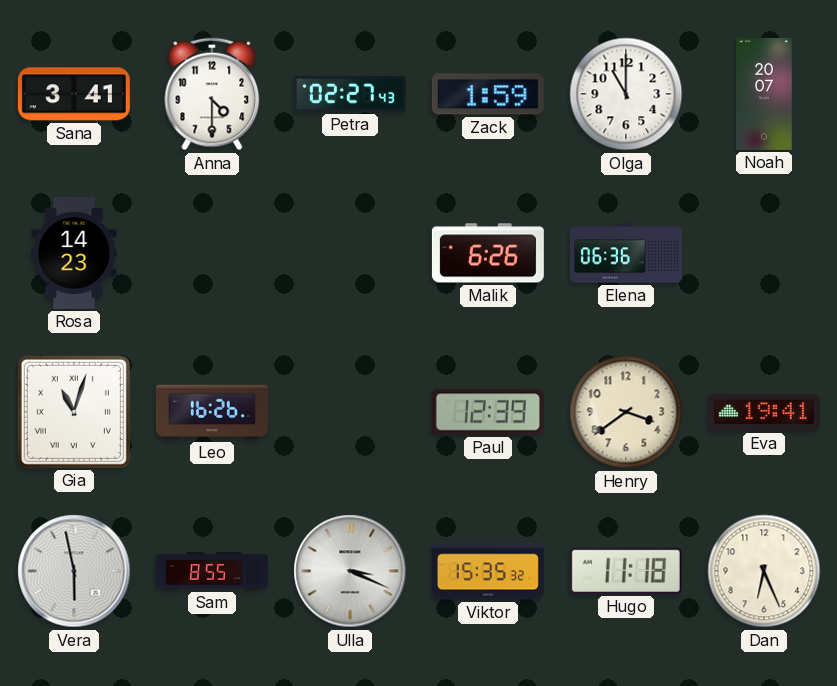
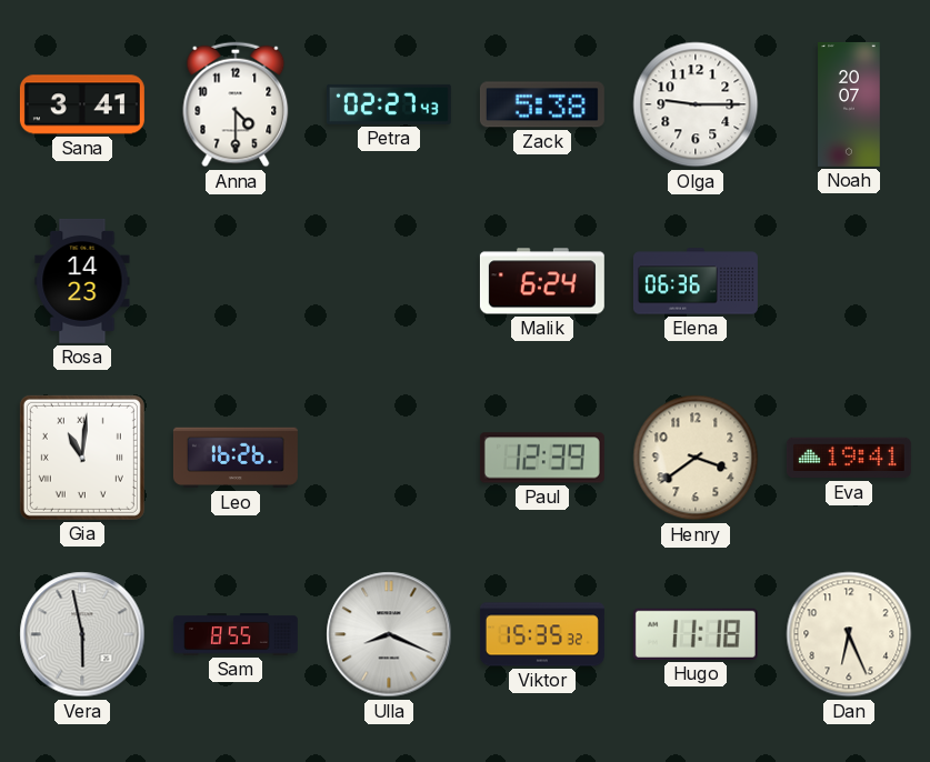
Zack: 1:59 -> 5:38 (542, 104)
Olga: 11:00 -> 9:15 (696, 104)
Malik: 6:26 -> 6:24 (542, 281)
Gia: 11:03 -> 11:01 (82, 458)
Ulla: 3:19 -> 8:19 (389, 634)
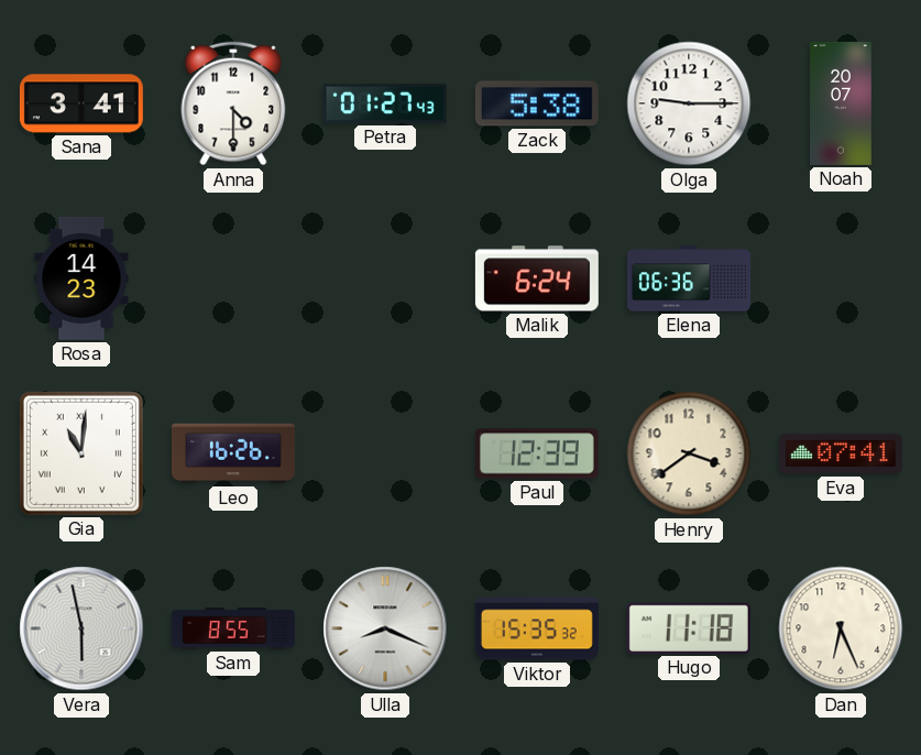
Petra: 02:27 -> 01:27 (385, 103)
Eva: 19:41 -> 07:41 (841, 453)
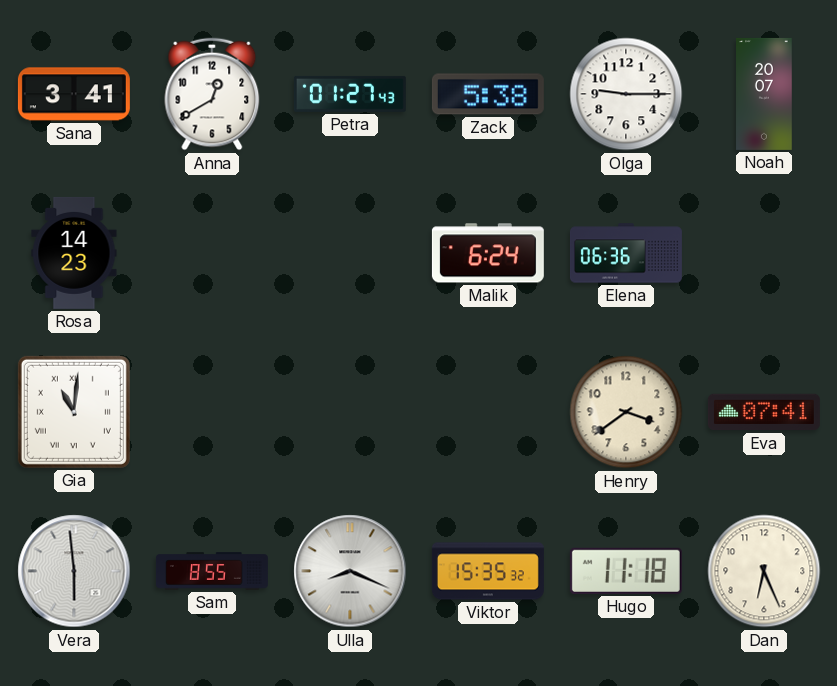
Anna: 4:30 -> 12:40 (212, 94)
Leo: 16:26 -> none (233, 453)
Paul: 12:39 -> none (537, 453)
Vera: 5:58 -> 5:59 (74, 571)
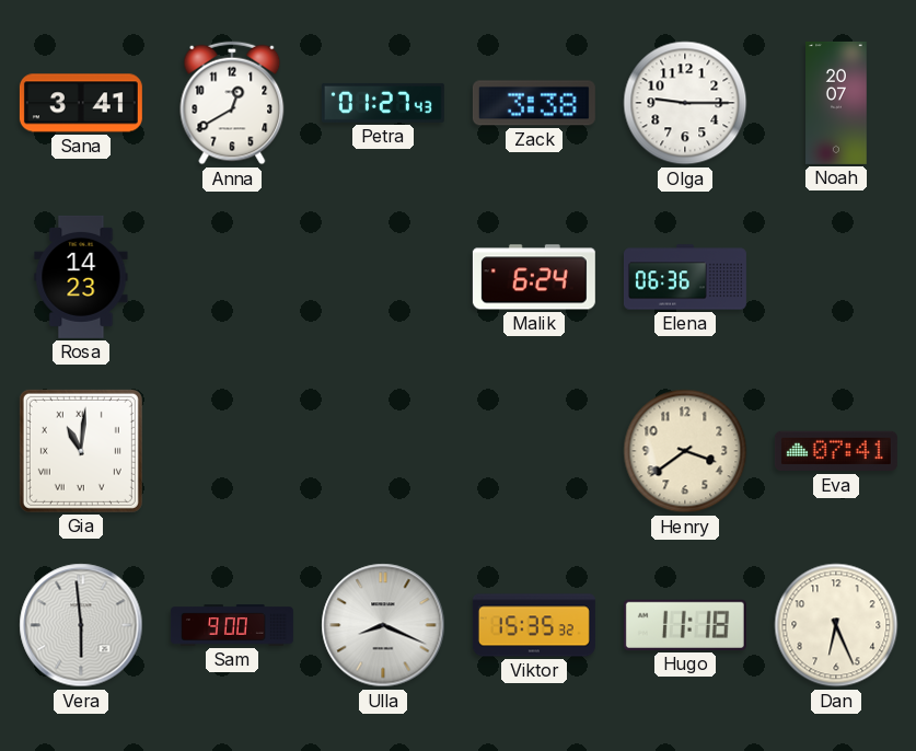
Zack: 5:38 -> 3:38 (534, 103)
Sam: 8:55 -> 9:00 (232, 625)
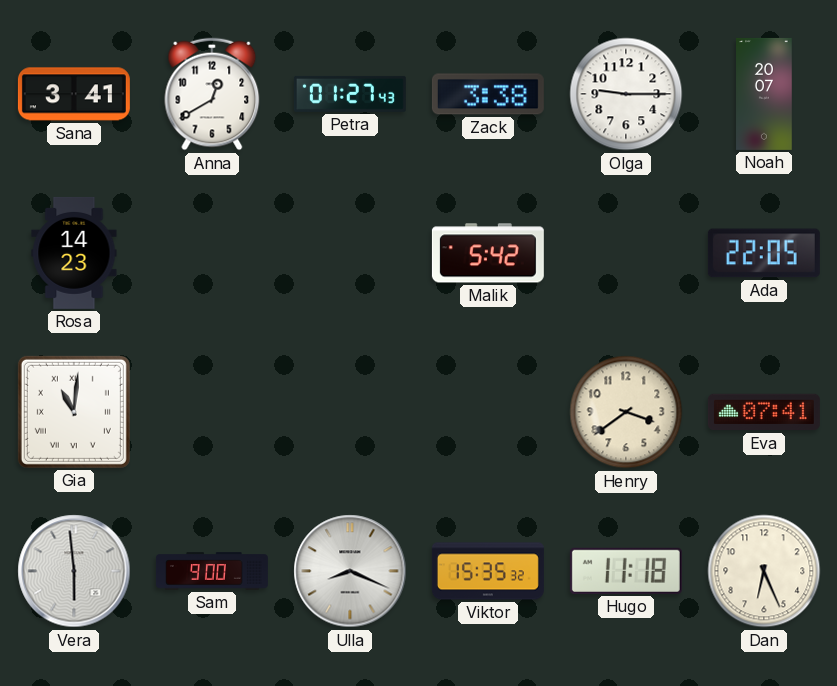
Malik: 6:24 -> 5:42 (488, 253)
Elena: 06:36 -> none (685, 277)
Ada: none -> 22:05 (764, 253)
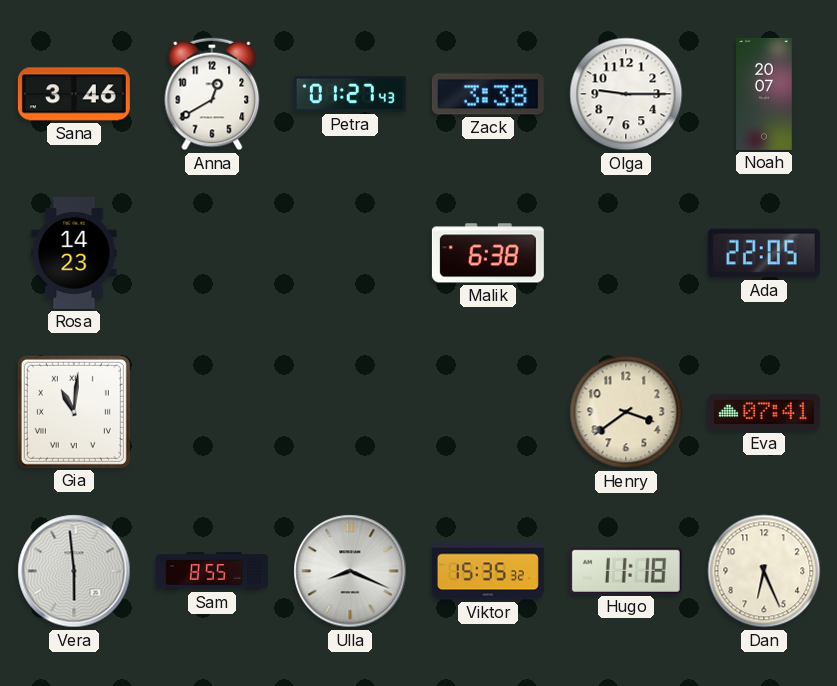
Sana: 3:41 -> 3:46 (74, 94)
Malik: 5:42 -> 6:38 (488, 253)
Sam: 9:00 -> 8:55 (212, 571)
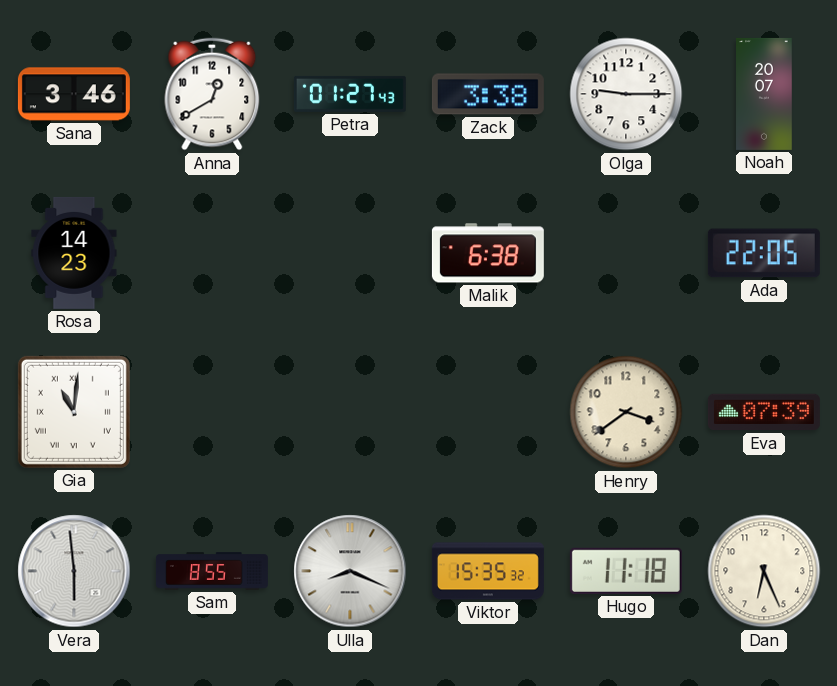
Eva: 07:41 -> 07:39 (764, 412)
